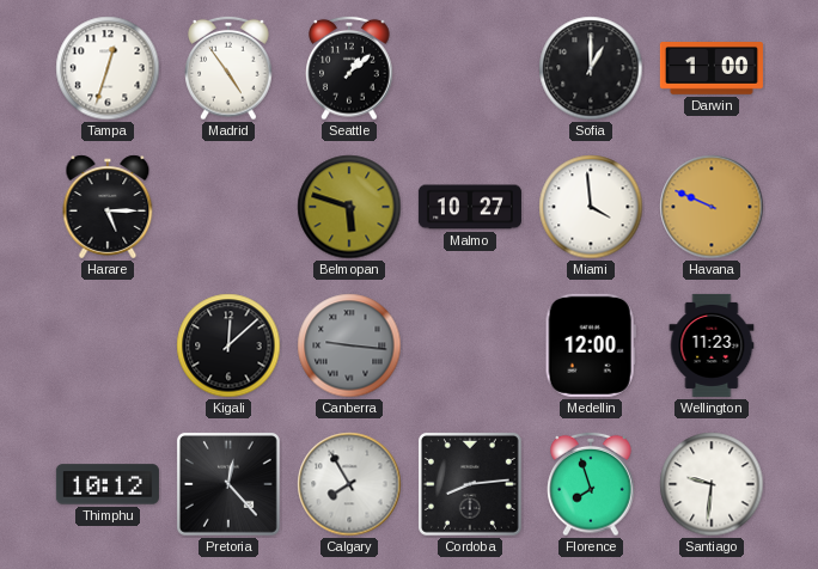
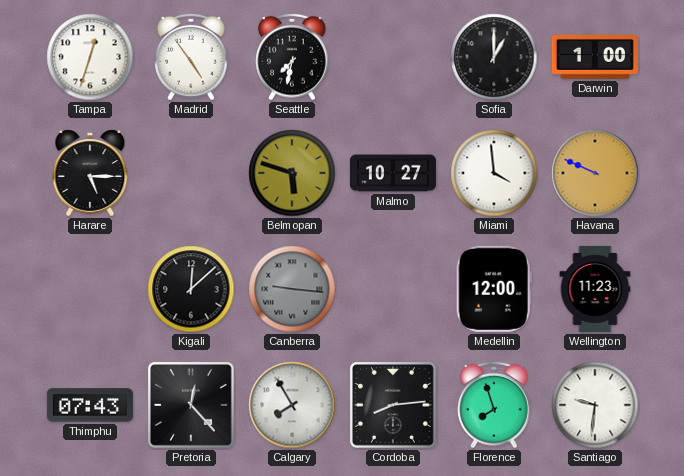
Seattle: 1:08 -> 7:32 (292, 57)
Thimphu: 10:12 -> 07:43 (90, 405)
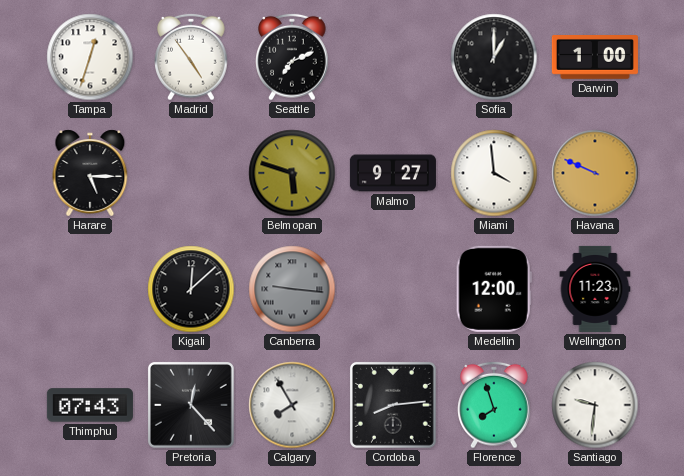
Seattle: 7:32 -> 7:11 (292, 57)
Malmo: 10:27 -> 9:27 (393, 173)
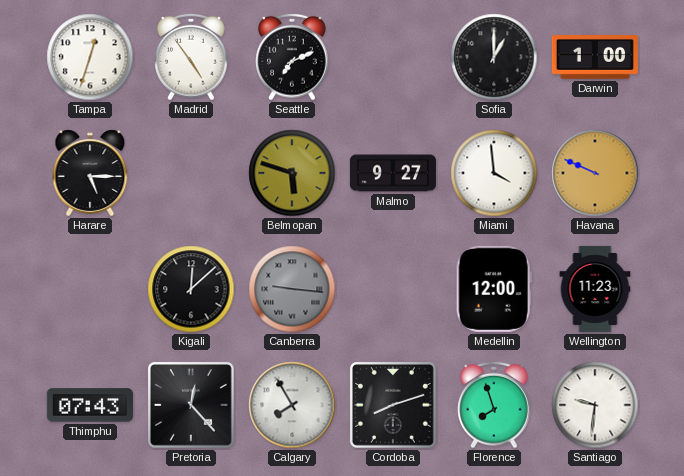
Cordoba: 8:14 -> 8:12 (393, 405)
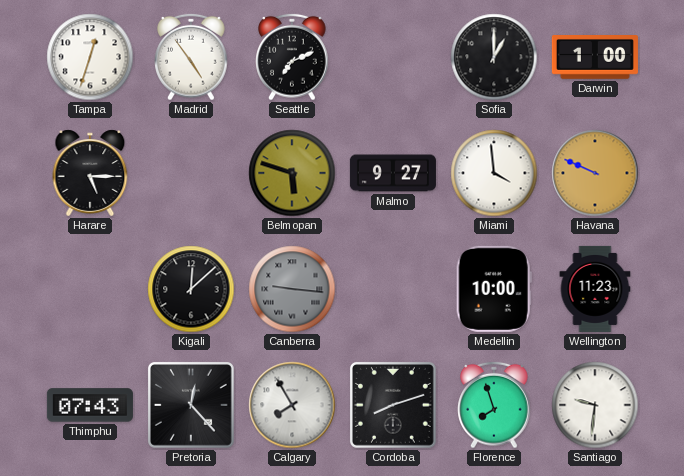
Medellin: 12:00 -> 10:00 (494, 289)
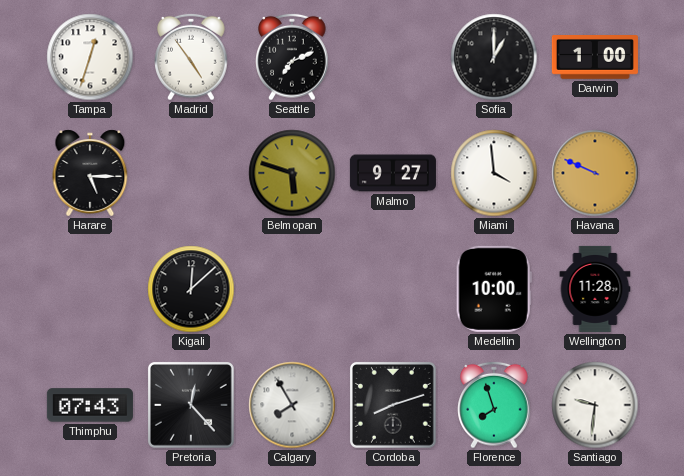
Canberra: 9:16 -> none (292, 289)
Wellington: 11:23 -> 11:28 (595, 289)
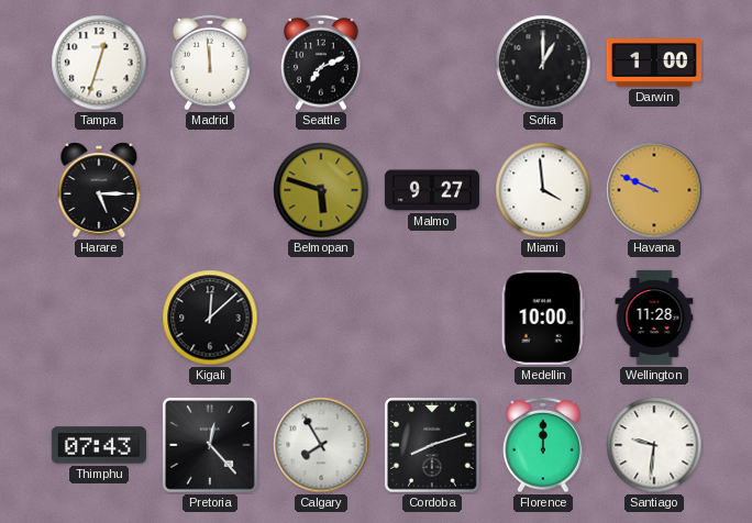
Madrid: 4:54 -> 11:59 (210, 63)
Florence: 7:57 -> 12:00 (543, 445)
